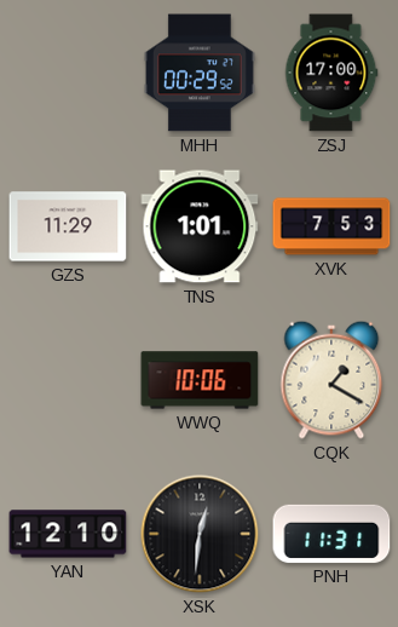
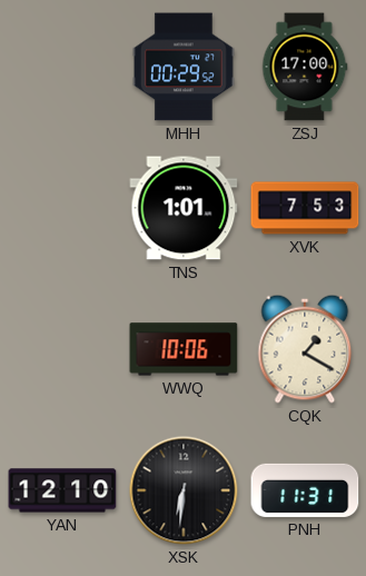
GZS: 11:29 -> none (68, 226)
XSK: 12:31 -> 6:31 (184, 490)
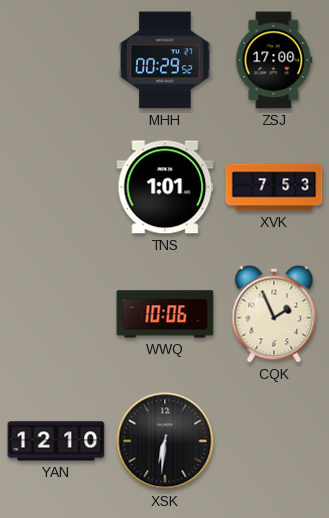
CQK: 1:20 -> 1:56 (274, 314)
PNH: 11:31 -> none (305, 490)
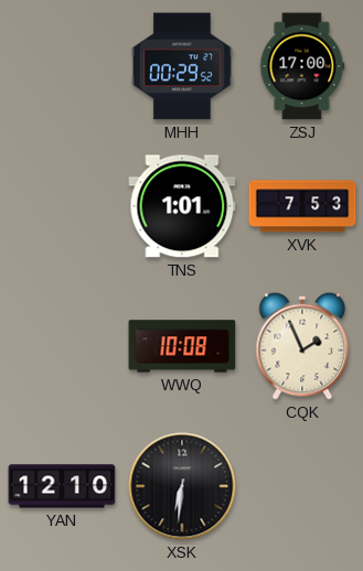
WWQ: 10:06 -> 10:08 (182, 346)
